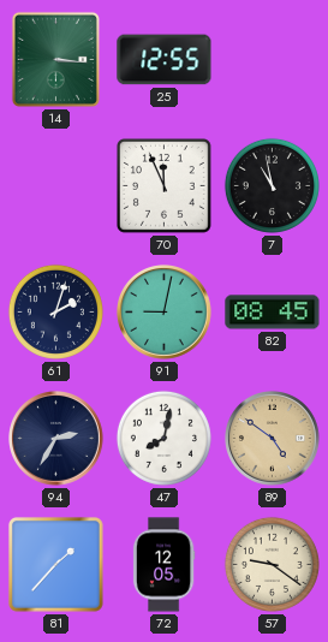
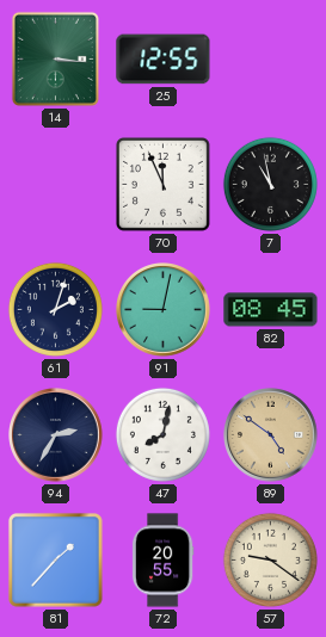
72: 12:05 -> 20:55 (162, 561)
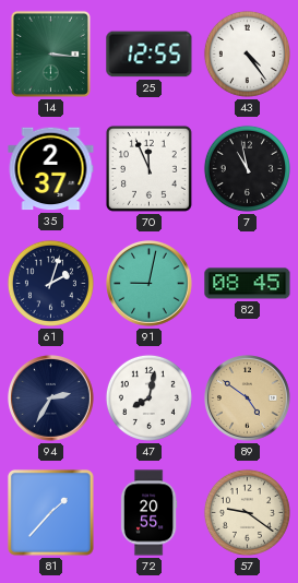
43: none -> 4:24 (247, 53)
35: none -> 2:37 (51, 169)
